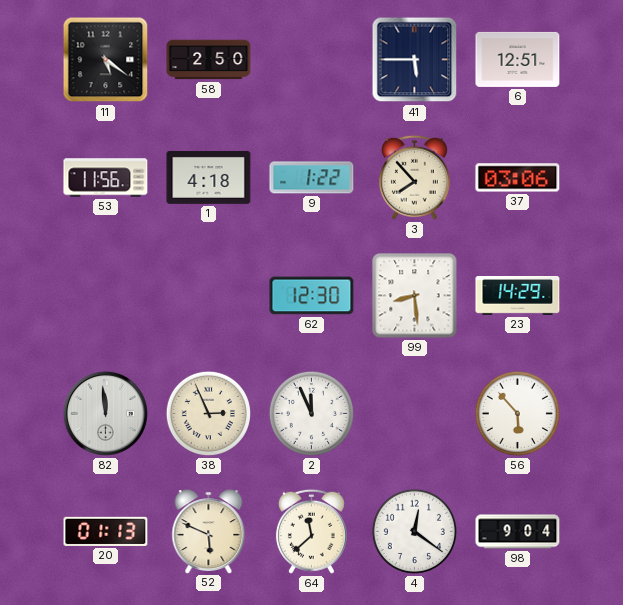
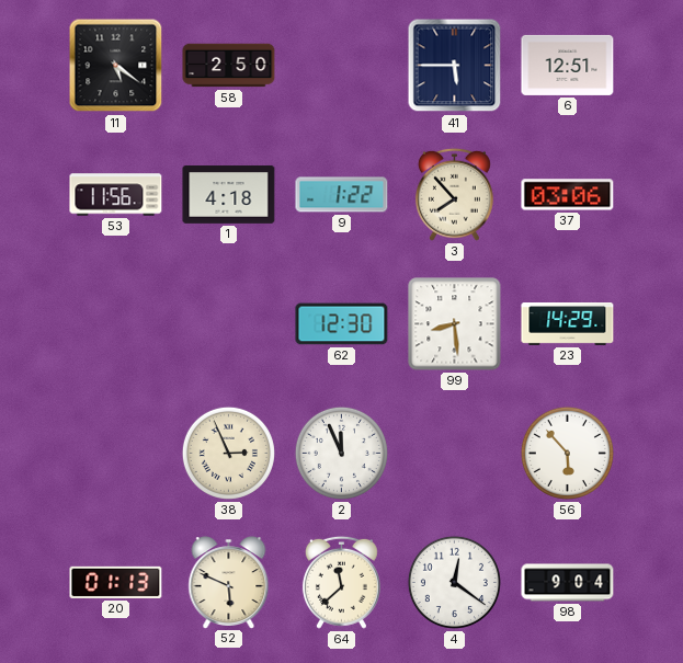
82: 11:59 -> none (105, 413)
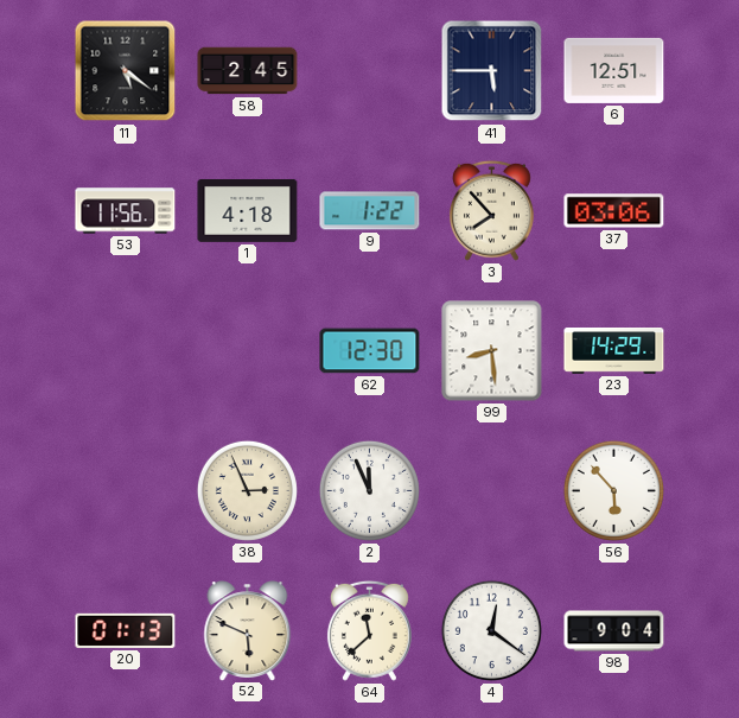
58: 2:50 -> 2:45 (248, 71)
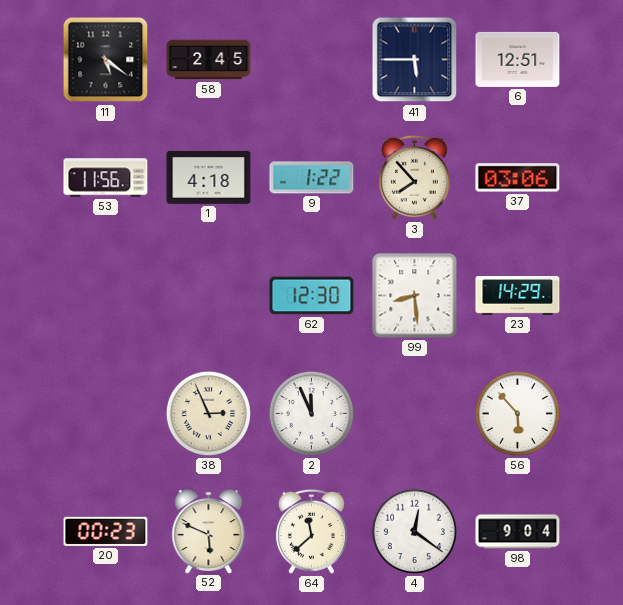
20: 01:13 -> 00:23 (106, 531)
